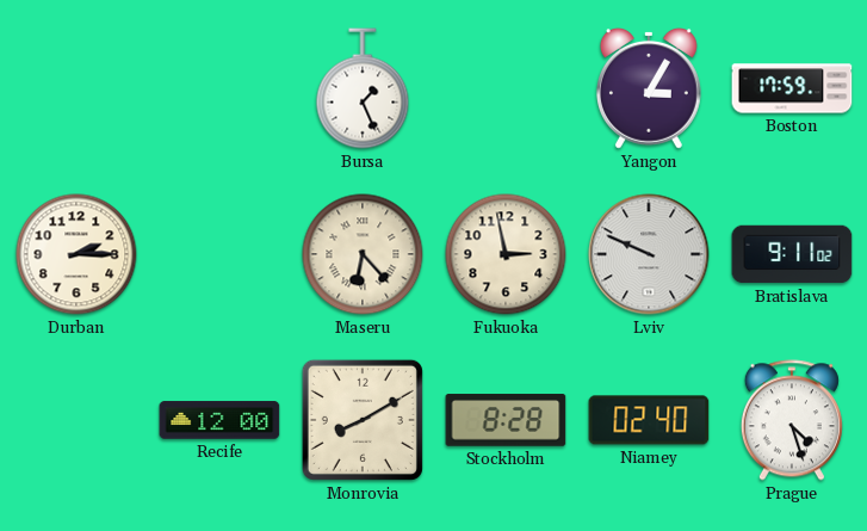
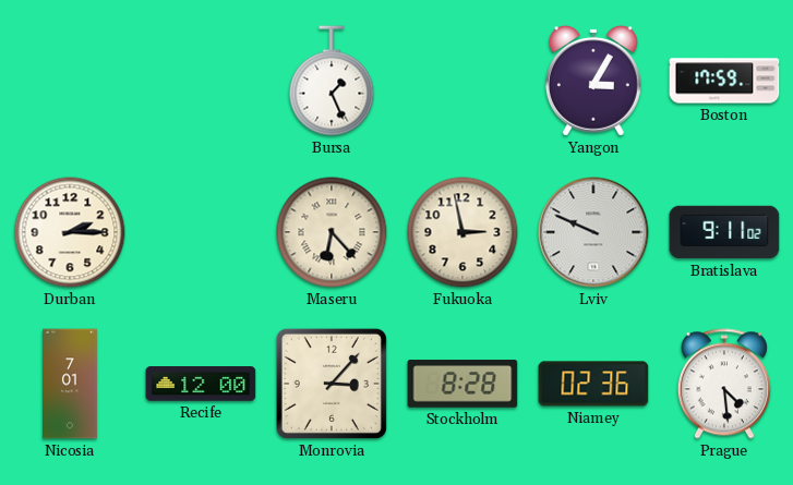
Nicosia: none -> 7:01 (70, 384)
Monrovia: 8:10 -> 3:07 (332, 384)
Niamey: 02:40 -> 02:36 (593, 384)
Prague: 4:27 -> 4:29 (724, 384)
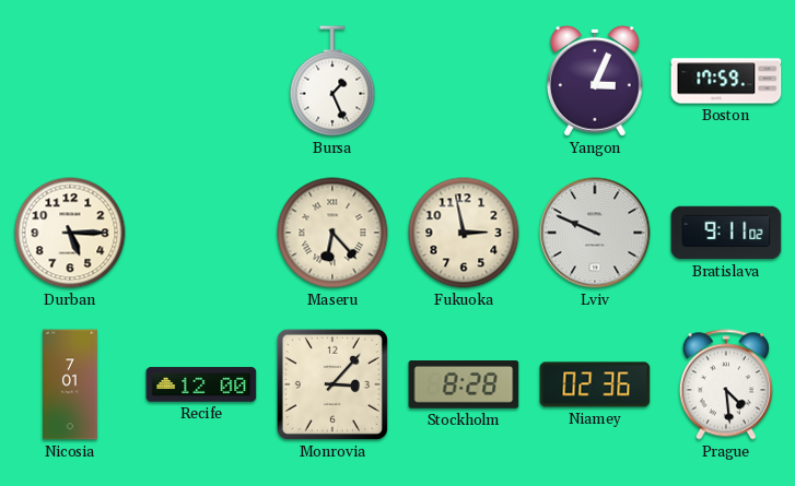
Yangon: 3:05 -> 3:04 (595, 81)
Durban: 2:15 -> 5:15 (70, 233)
